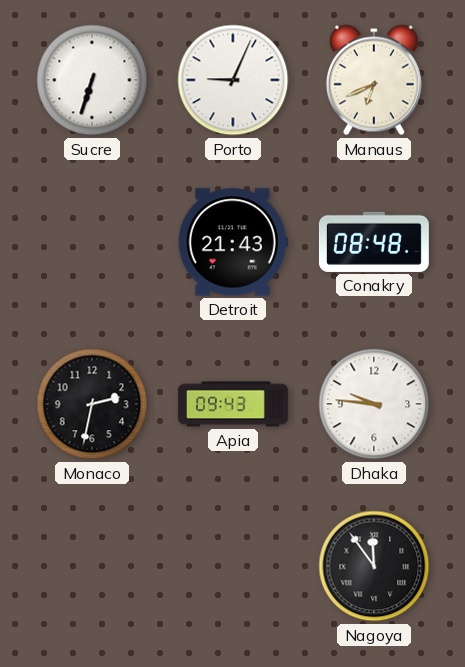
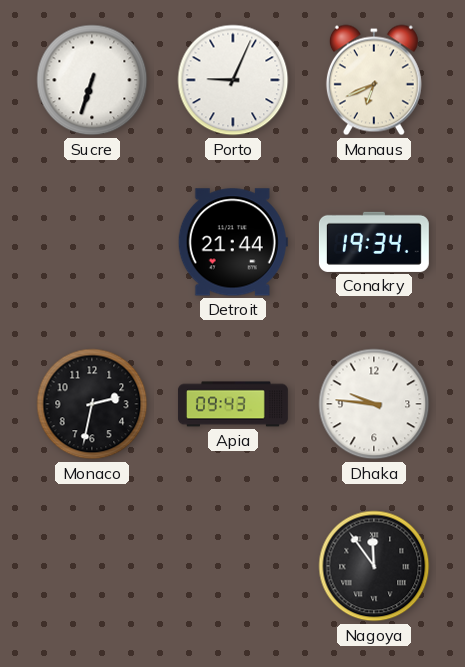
Detroit: 21:43 -> 21:44 (233, 242)
Conakry: 08:48 -> 19:34 (374, 242)
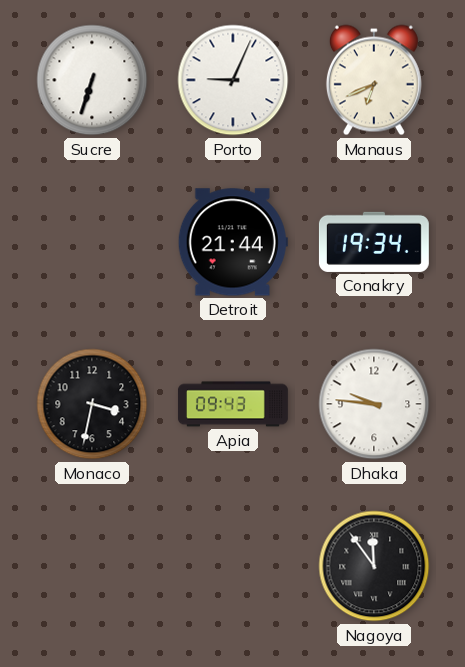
Monaco: 2:32 -> 3:32 (92, 404)
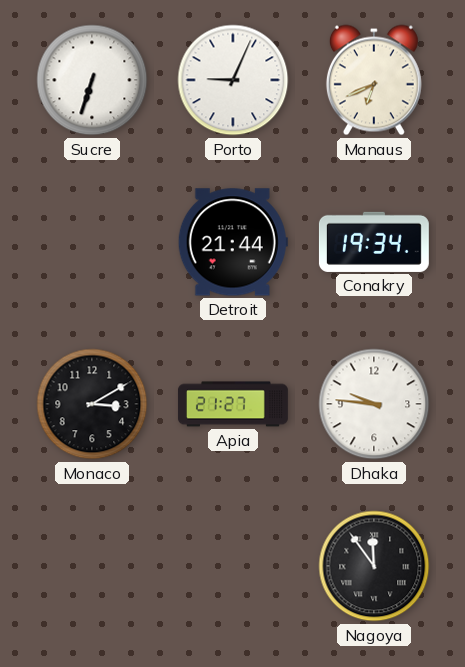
Monaco: 3:32 -> 3:10 (92, 404)
Apia: 09:43 -> 21:27 (233, 404)
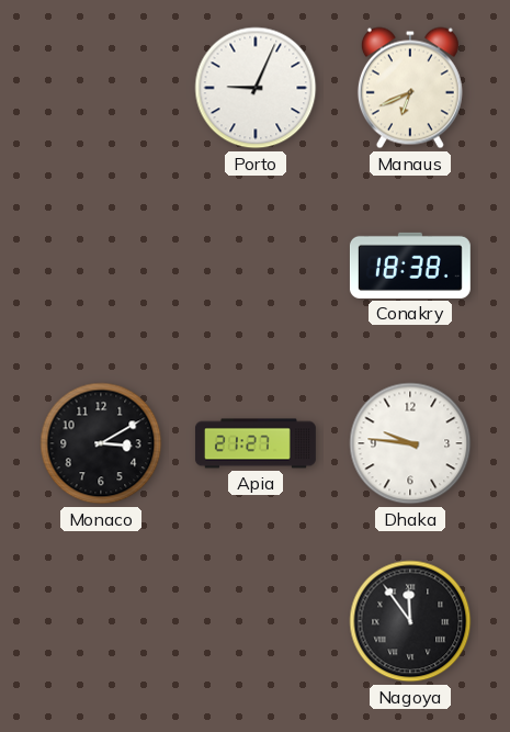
Sucre: 6:33 -> none (92, 80)
Detroit: 21:44 -> none (233, 242)
Conakry: 19:34 -> 18:38 (410, 266)
